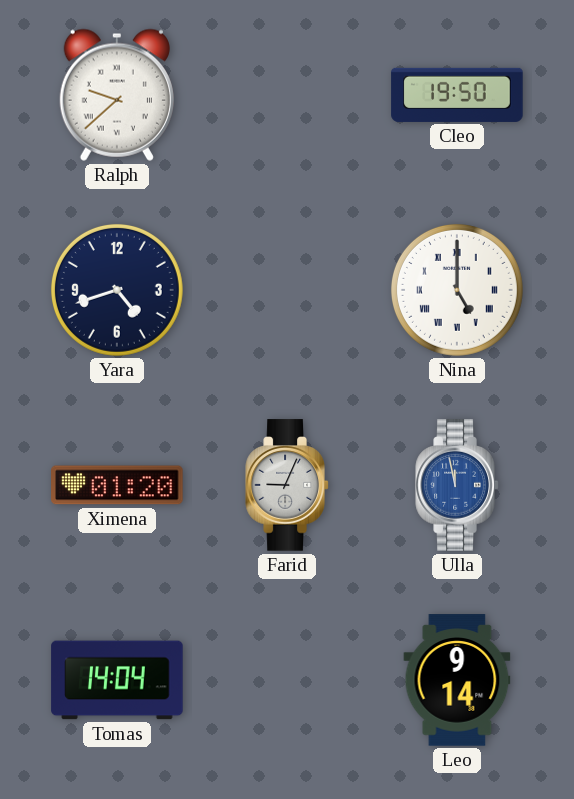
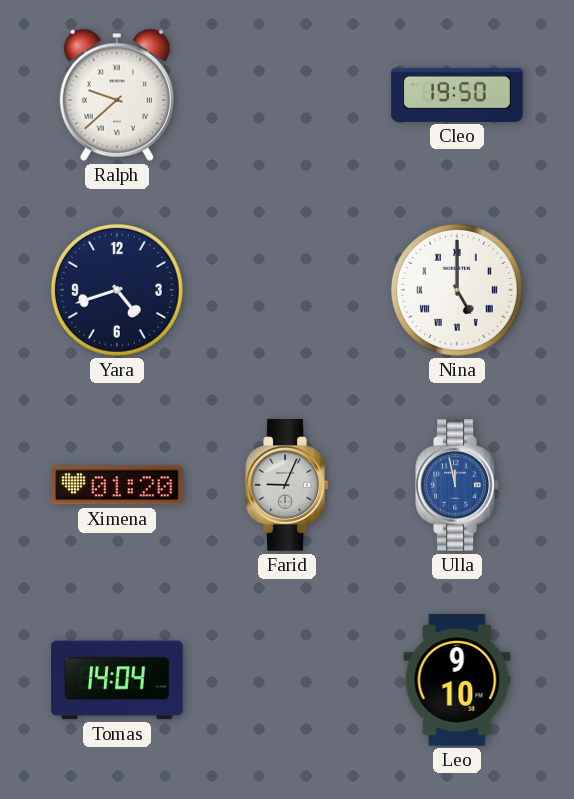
Leo: 9:14 -> 9:10 (457, 680)
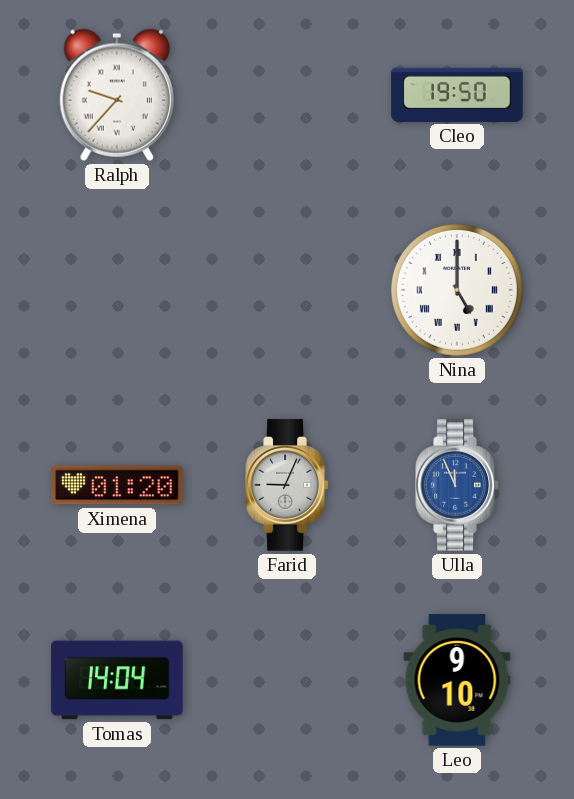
Ralph: 9:38 -> 9:37 (117, 95)
Yara: 4:42 -> none (117, 290)
Ulla: 11:58 -> 11:56 (457, 485)
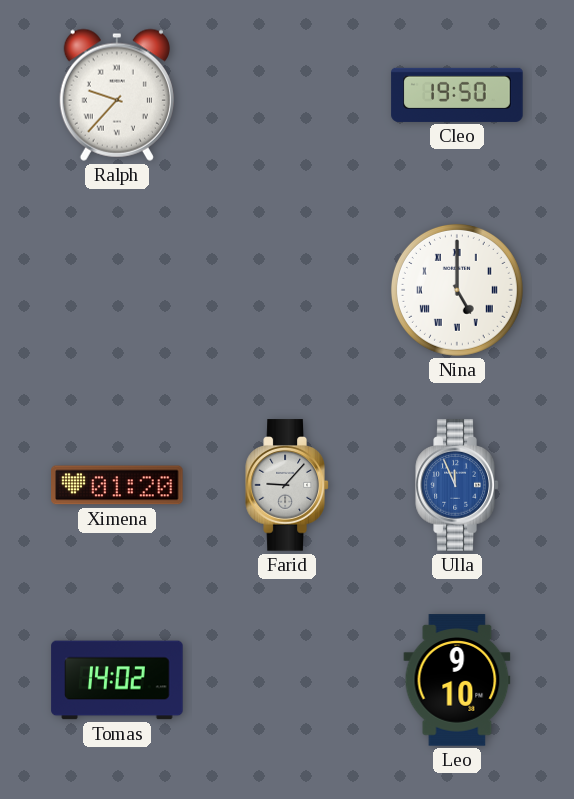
Farid: 9:04 -> 9:07 (287, 485)
Tomas: 14:04 -> 14:02 (117, 680)
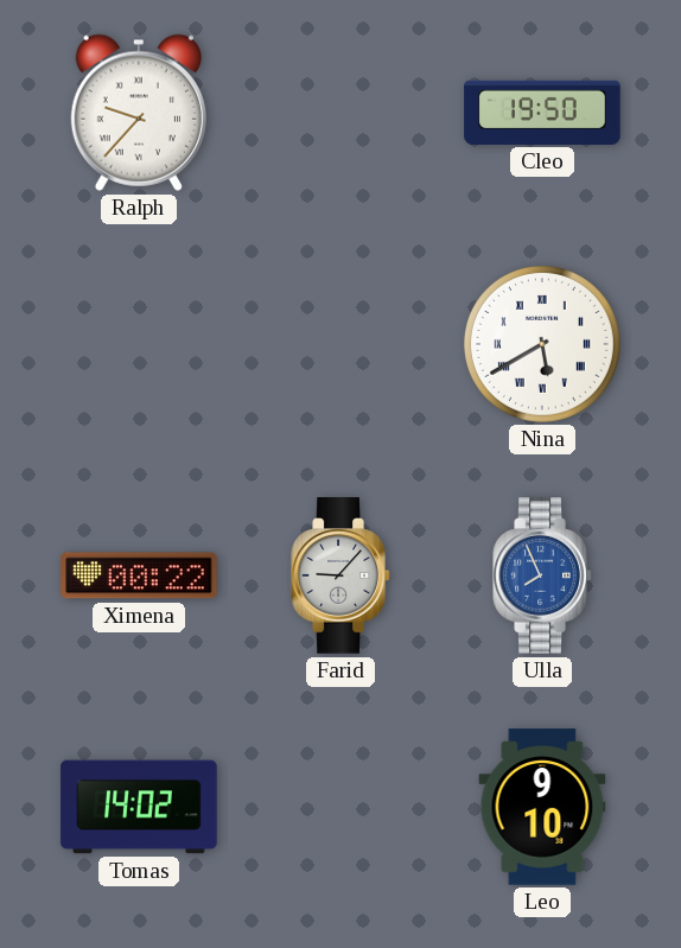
Nina: 5:00 -> 5:40 (542, 344)
Ximena: 01:20 -> 00:22 (139, 575)
Ulla: 11:56 -> 7:56 (542, 575)
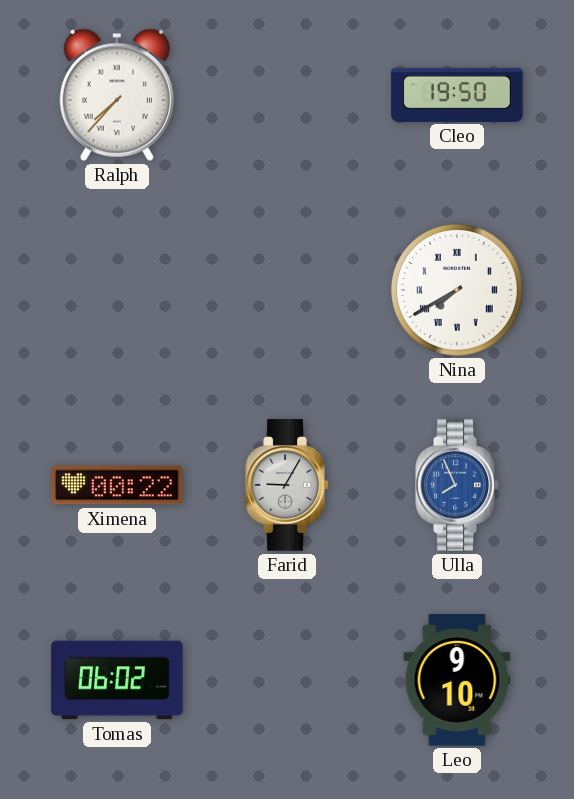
Ralph: 9:37 -> 7:37 (117, 95)
Nina: 5:40 -> 7:40 (457, 290)
Farid: 9:07 -> 9:05 (287, 485)
Tomas: 14:02 -> 06:02 (117, 680)
